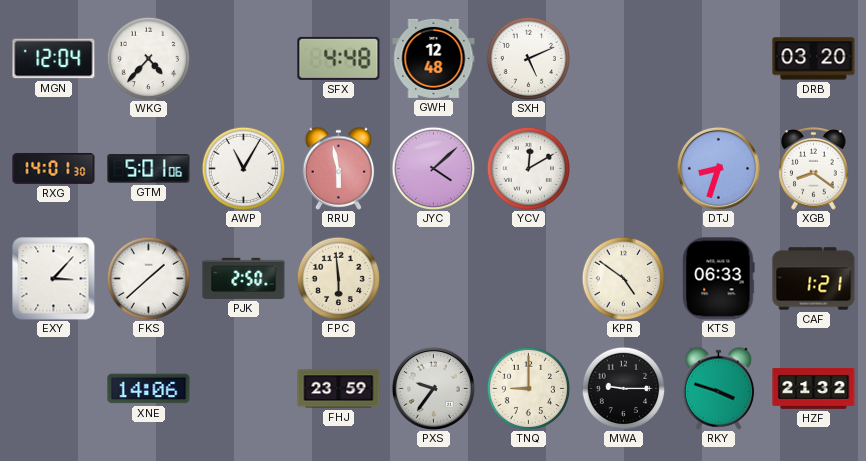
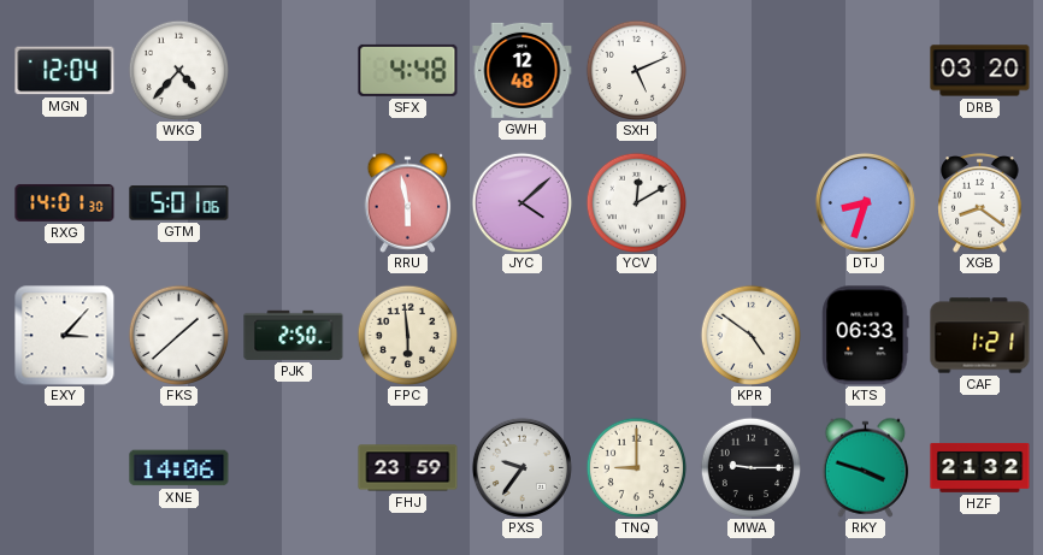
AWP: 11:05 -> none (243, 168)
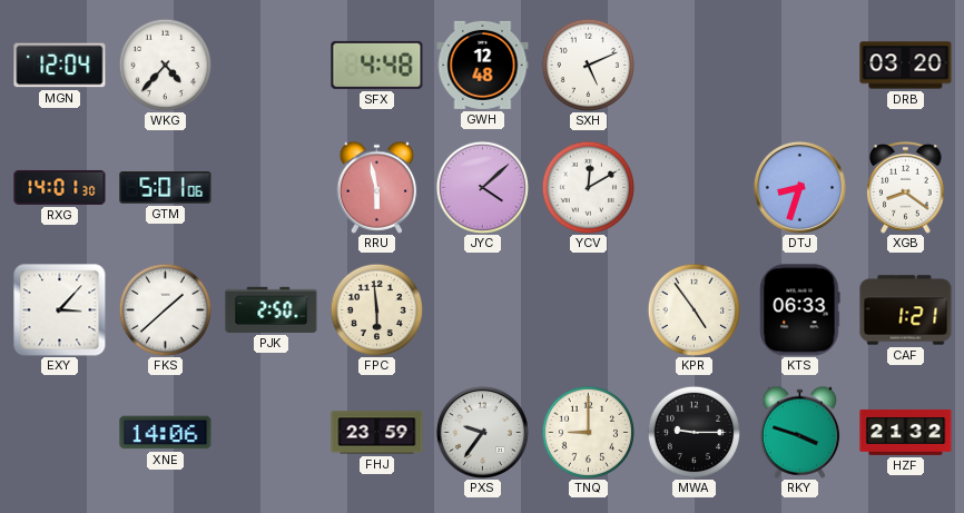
KPR: 4:51 -> 4:54 (694, 309)
